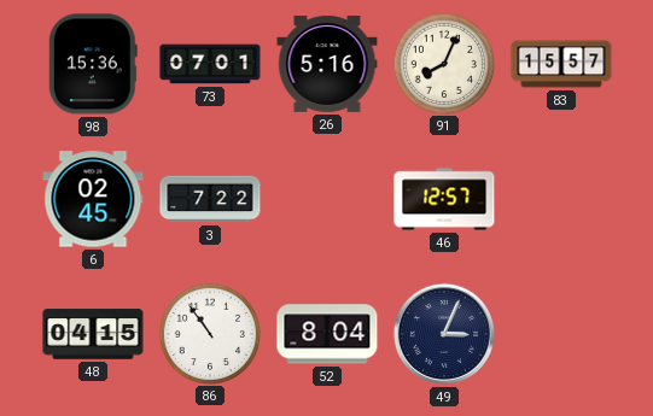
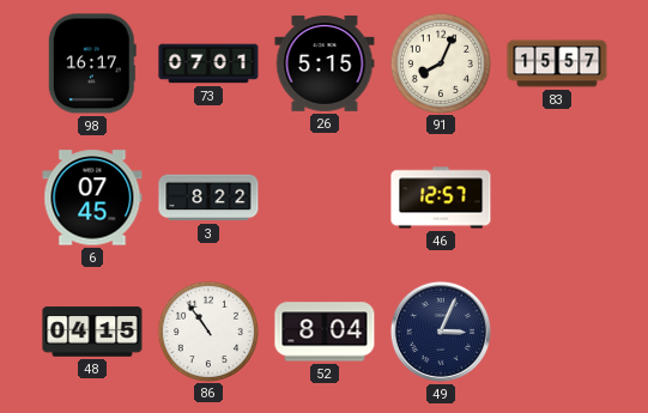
98: 15:36 -> 16:17 (92, 63)
26: 5:16 -> 5:15 (325, 63)
6: 02:45 -> 07:45 (92, 198)
3: 7:22 -> 8:22 (208, 198)
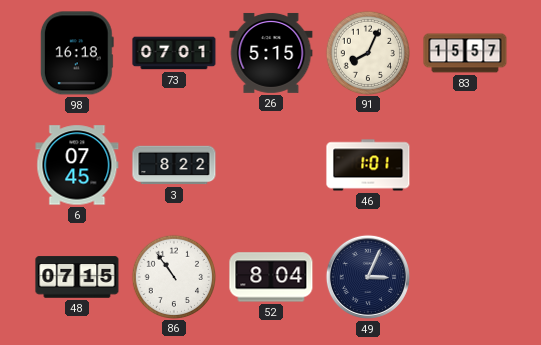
98: 16:17 -> 16:18 (77, 53)
46: 12:57 -> 1:01 (368, 165)
48: 04:15 -> 07:15 (77, 277)
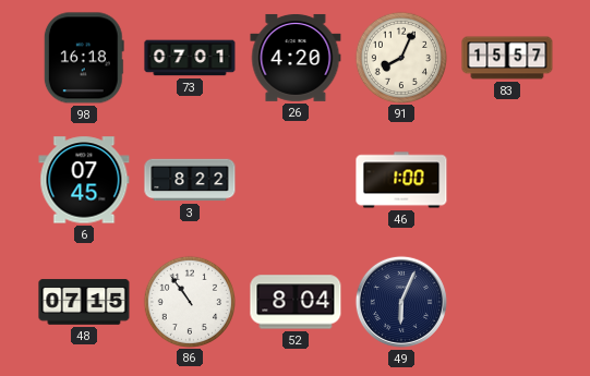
26: 5:15 -> 4:20 (296, 58)
46: 1:01 -> 1:00 (401, 180)
49: 3:04 -> 6:04 (401, 302)
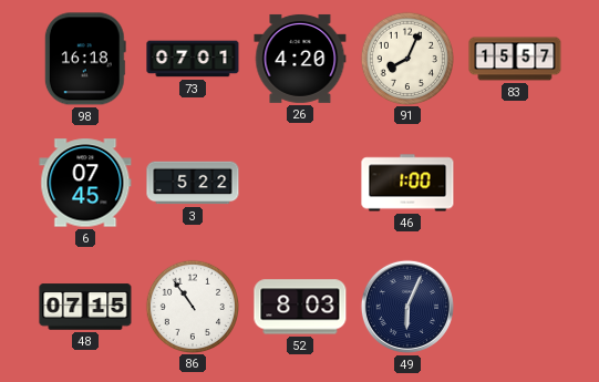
3: 8:22 -> 5:22 (193, 183)
52: 8:04 -> 8:03 (300, 307)
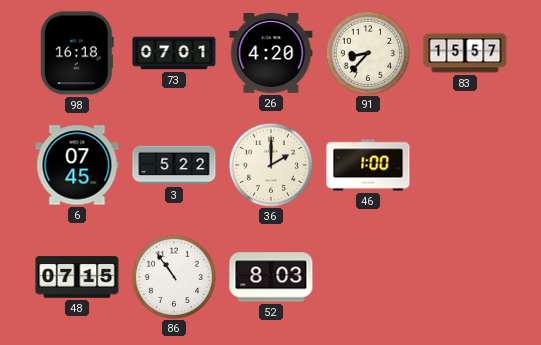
91: 8:04 -> 8:37 (367, 52)
36: none -> 2:00 (270, 164)
49: 6:04 -> none (407, 307)
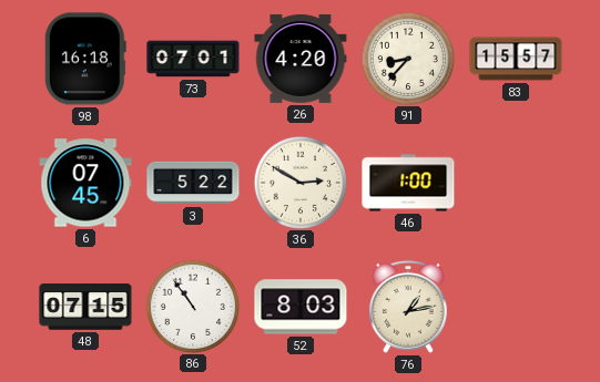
36: 2:00 -> 2:50 (299, 182)
76: none -> 1:13 (408, 307)
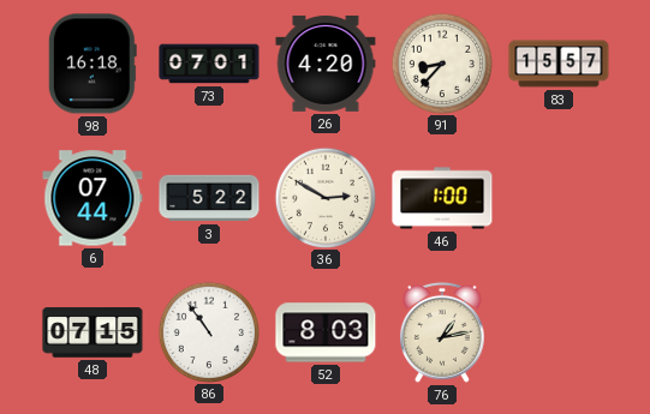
6: 07:45 -> 07:44 (93, 198)
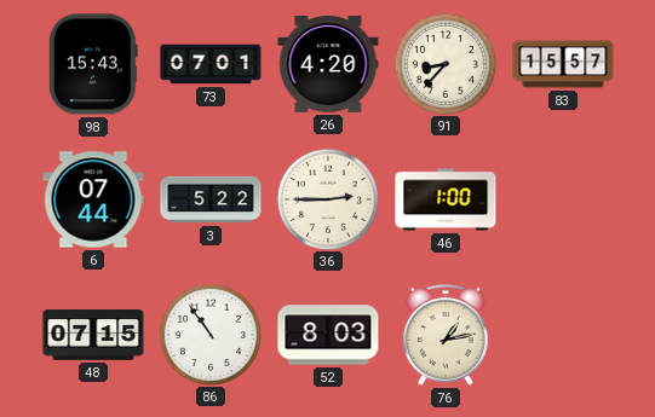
98: 16:18 -> 15:43 (93, 64)
36: 2:50 -> 2:45 (327, 198)
